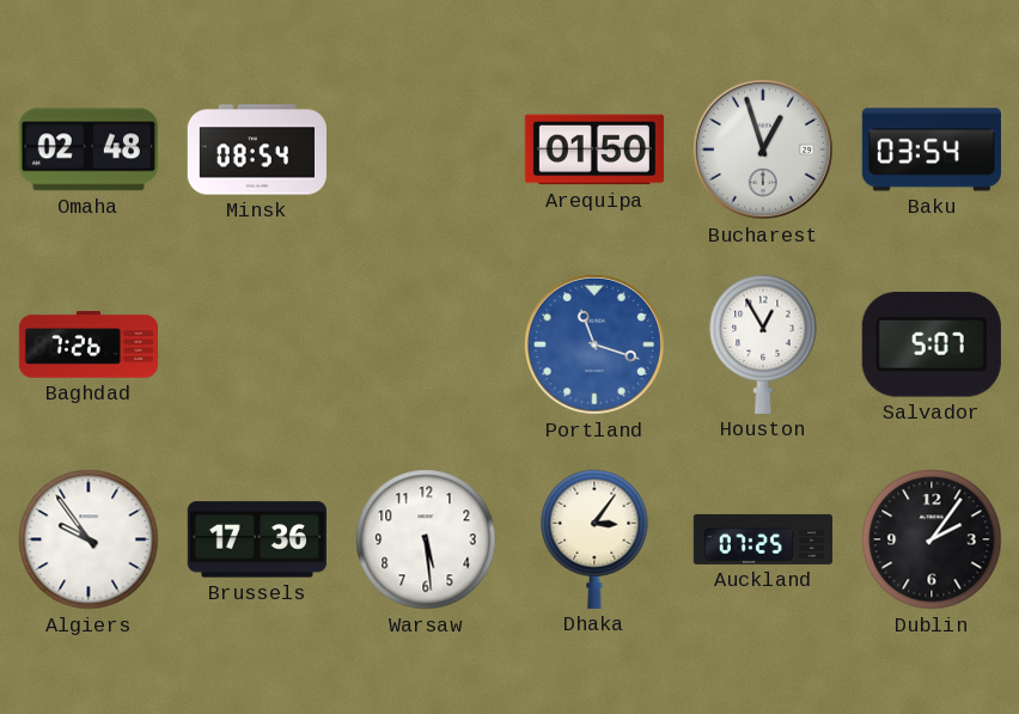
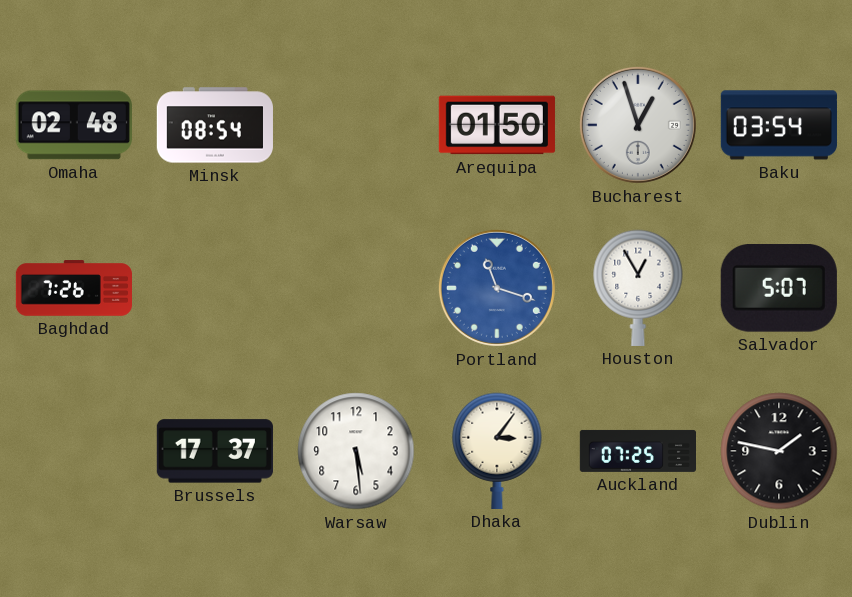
Algiers: 9:54 -> none (89, 539)
Brussels: 17:36 -> 17:37 (215, 451)
Dublin: 2:06 -> 1:47 (779, 451)
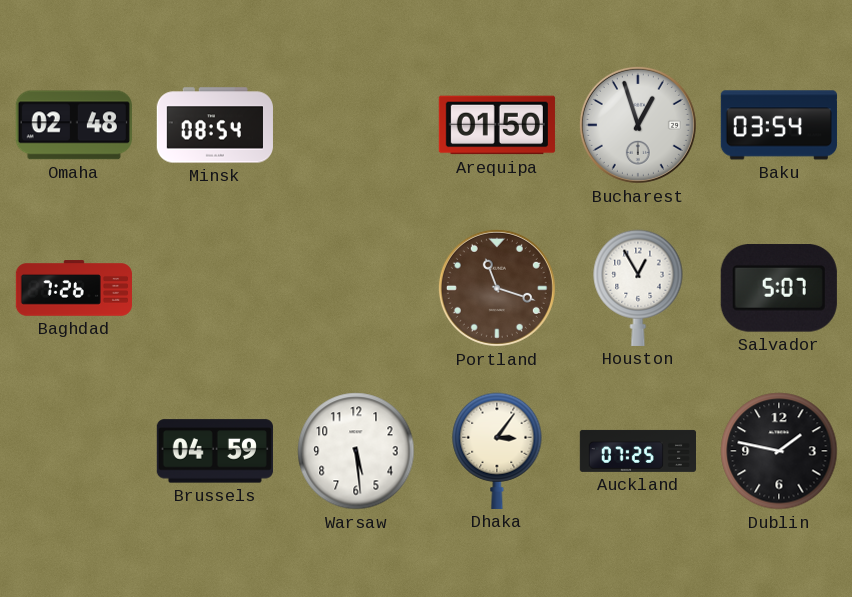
Portland dial: blue -> brown (497, 288)
Brussels: 17:37 -> 04:59 (215, 451)
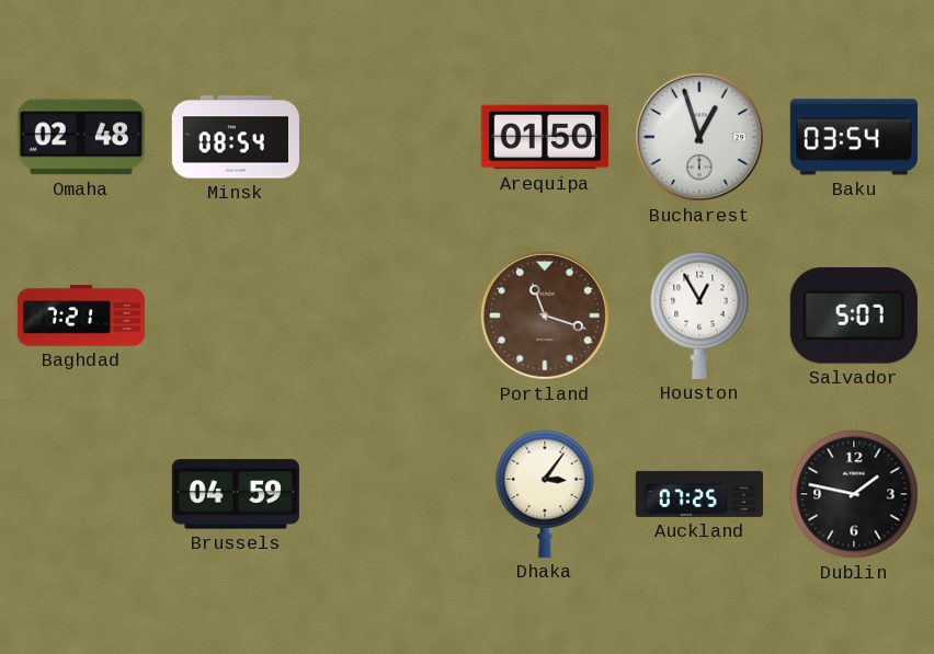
Baghdad: 7:26 -> 7:21 (80, 315)
Warsaw: 5:29 -> none (356, 451)
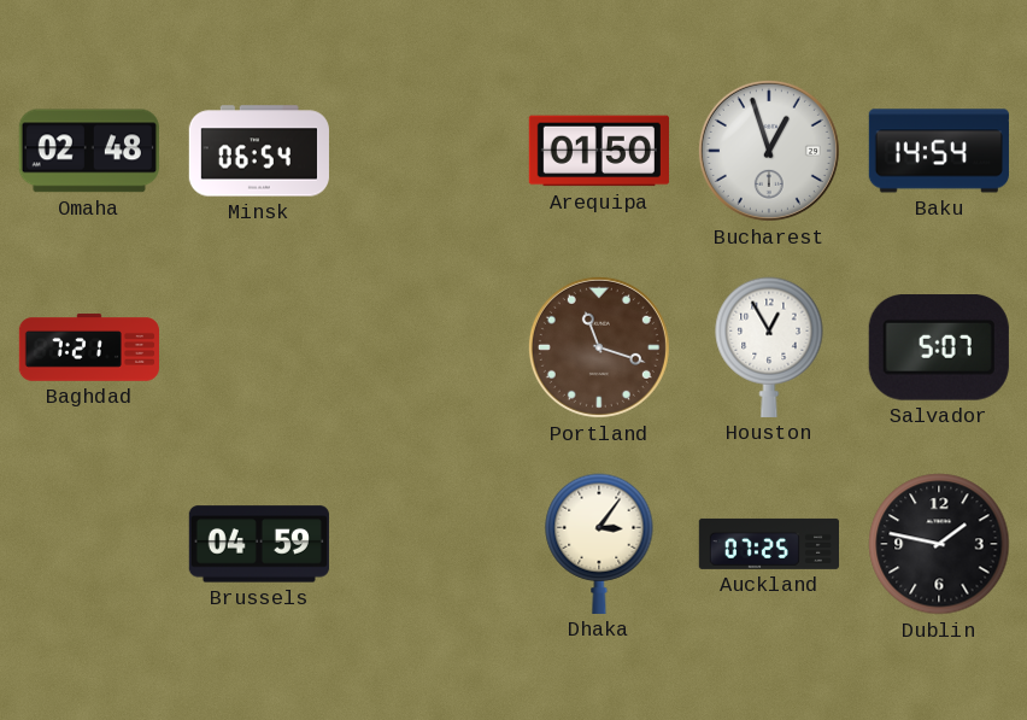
Minsk: 08:54 -> 06:54 (259, 151)
Baku: 03:54 -> 14:54 (939, 151)
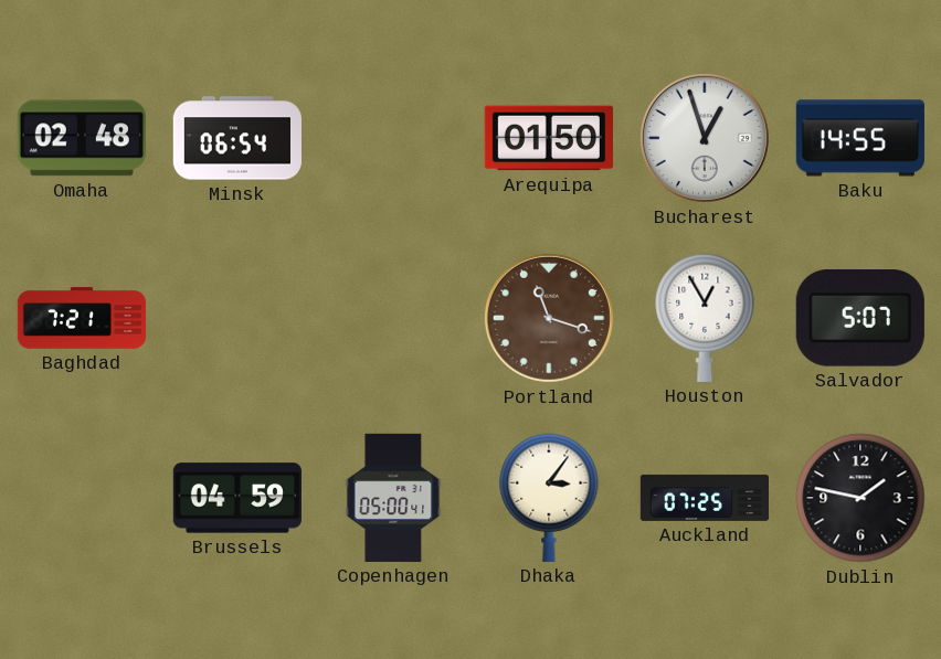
Baku: 14:54 -> 14:55 (860, 138)
Copenhagen: none -> 05:00 (393, 498)
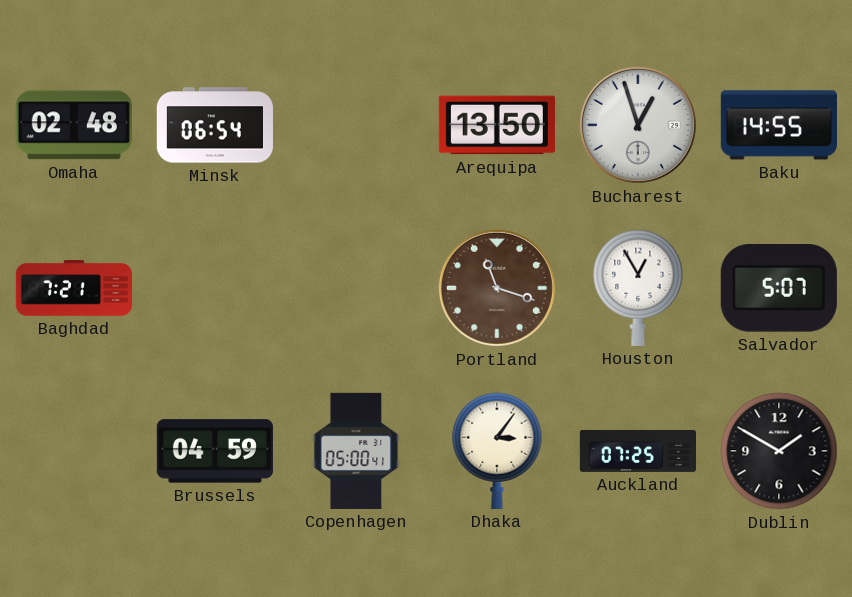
Arequipa: 01:50 -> 13:50 (497, 125)
Dublin: 1:47 -> 1:50 (779, 451)
